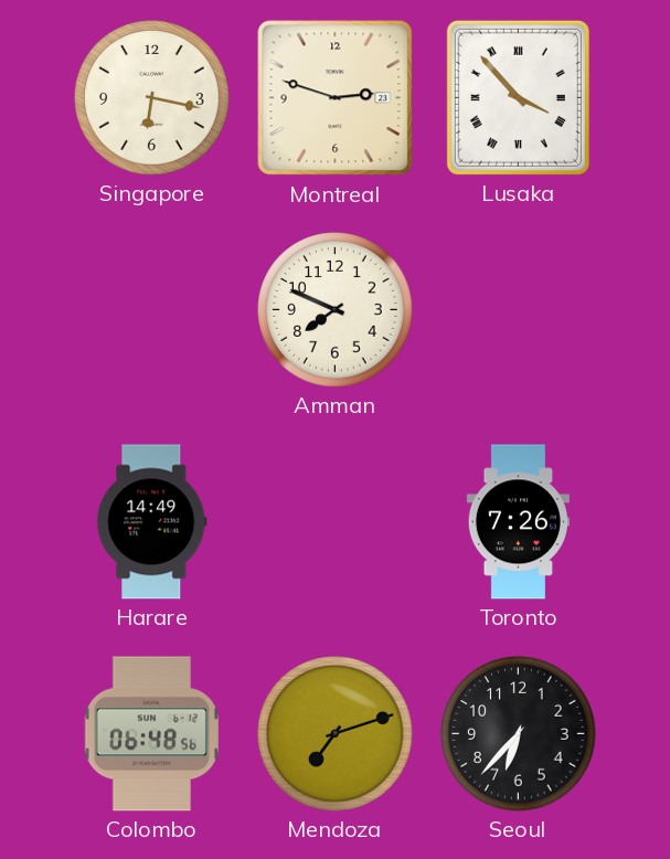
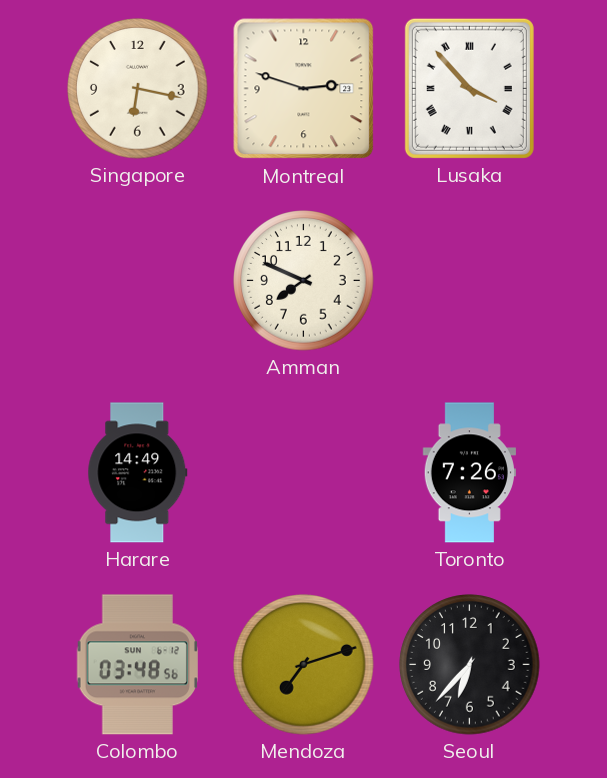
Colombo: 06:48 -> 03:48 (137, 665)
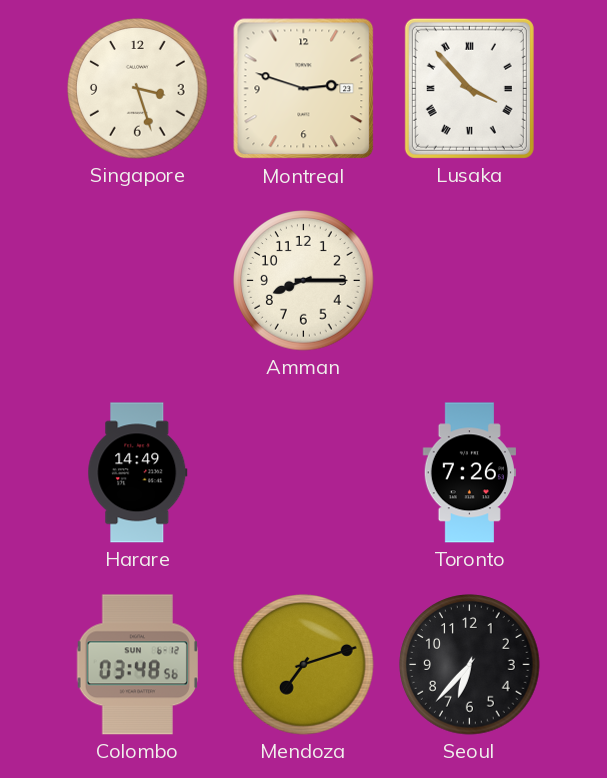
Singapore: 6:17 -> 3:27 (138, 89)
Amman: 7:49 -> 8:15 (304, 281)
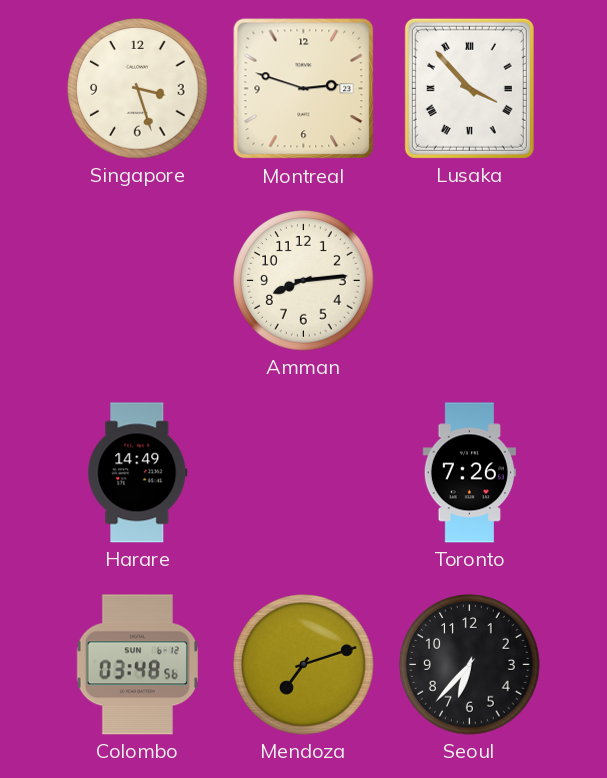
Amman: 8:15 -> 8:14 (304, 281)
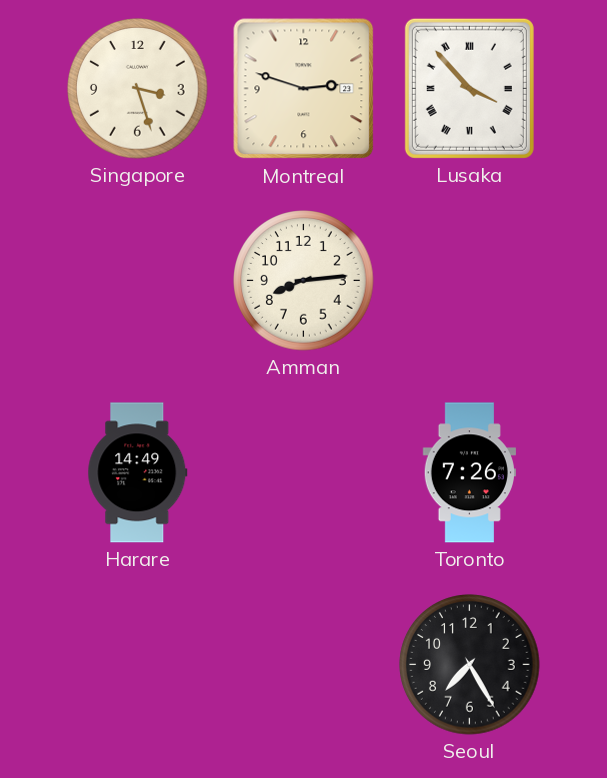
Colombo: 03:48 -> none (137, 665)
Mendoza: 7:12 -> none (304, 665)
Seoul: 6:37 -> 7:25 (470, 665)
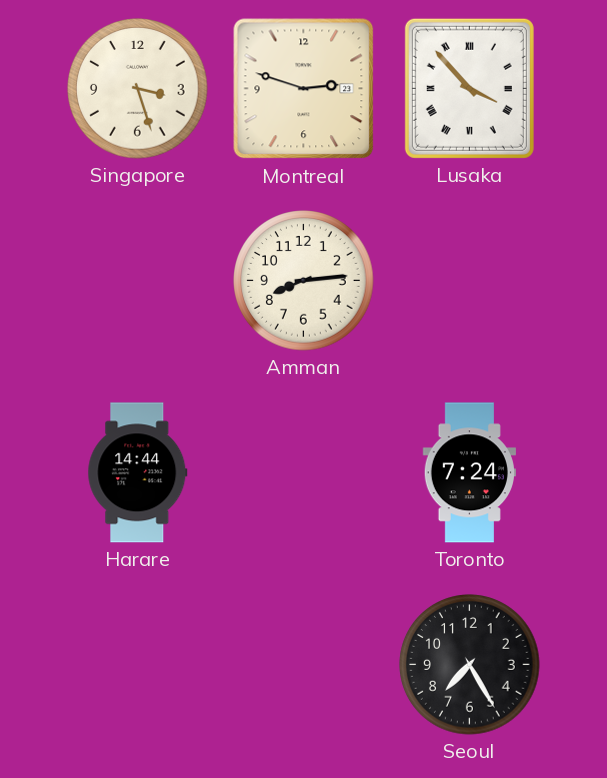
Harare: 14:49 -> 14:44 (138, 473)
Toronto: 7:26 -> 7:24 (469, 473)
